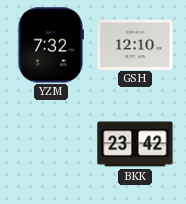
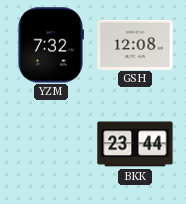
GSH: 12:10 -> 12:08 (135, 44)
BKK: 23:42 -> 23:44 (135, 144)
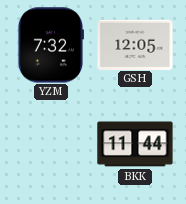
GSH: 12:08 -> 12:05 (135, 44)
BKK: 23:44 -> 11:44 (135, 144)
